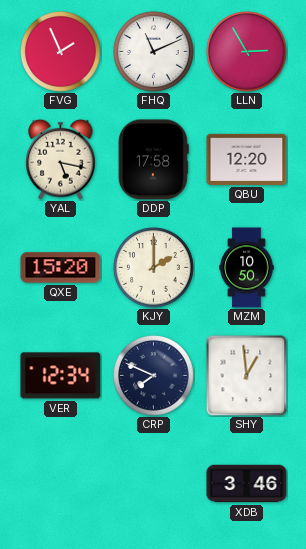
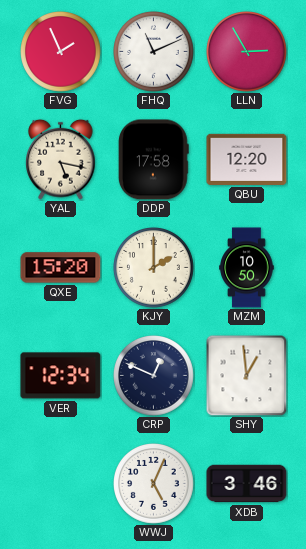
CRP: 7:49 -> 12:49 (154, 376)
WWJ: none -> 5:04 (154, 484)
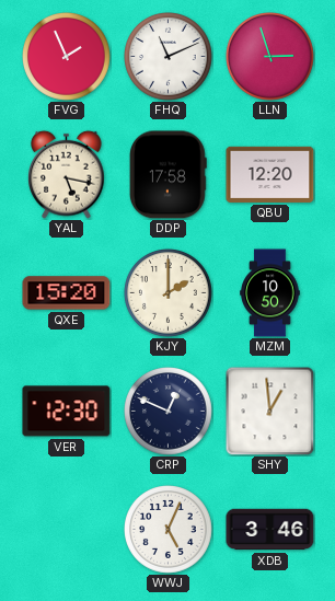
LLN: 2:55 -> 2:57 (270, 57)
VER: 12:34 -> 12:30 (67, 412)
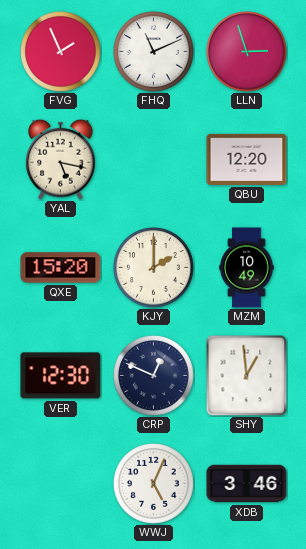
DDP: 17:58 -> none (168, 175)
MZM: 10:50 -> 10:49 (247, 268)
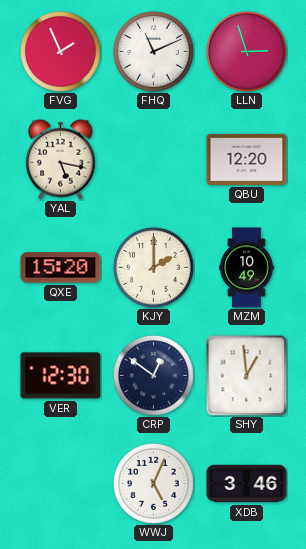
CRP: 12:49 -> 12:51 (154, 376)
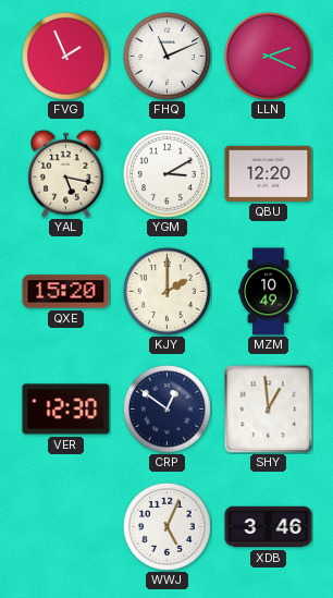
LLN: 2:57 -> 2:19 (269, 57)
YGM: none -> 3:10 (168, 174)
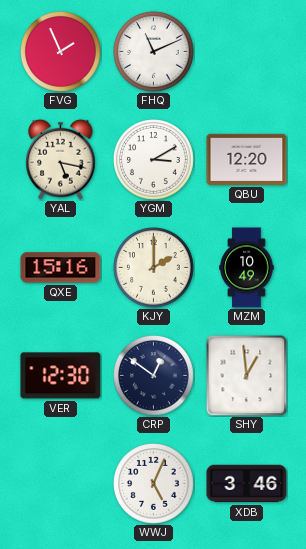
LLN: 2:19 -> none (269, 57)
QXE: 15:20 -> 15:16 (61, 268)
